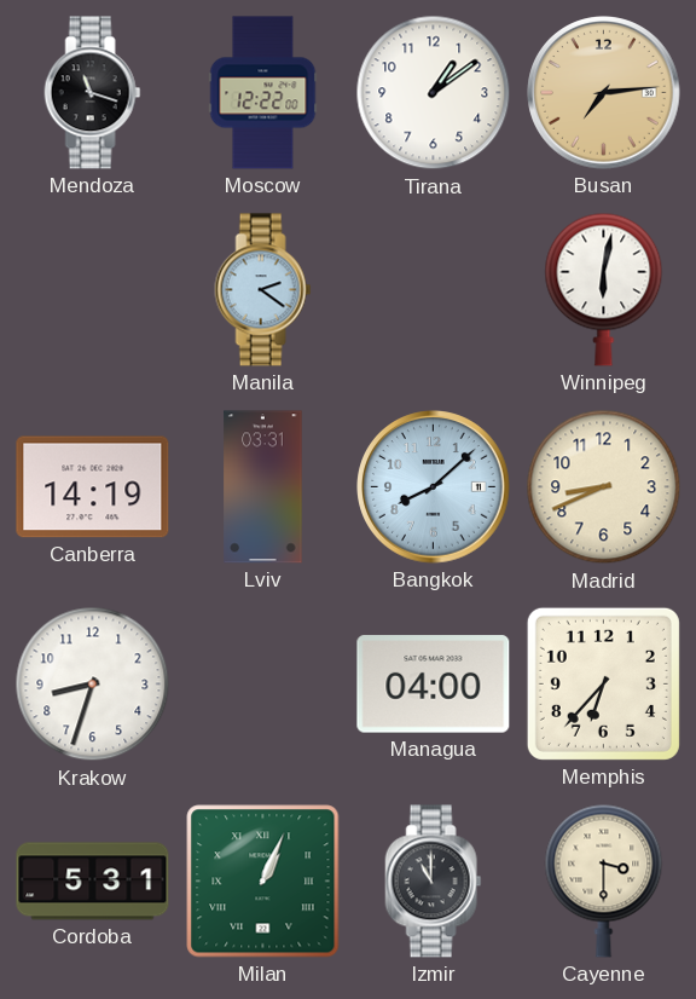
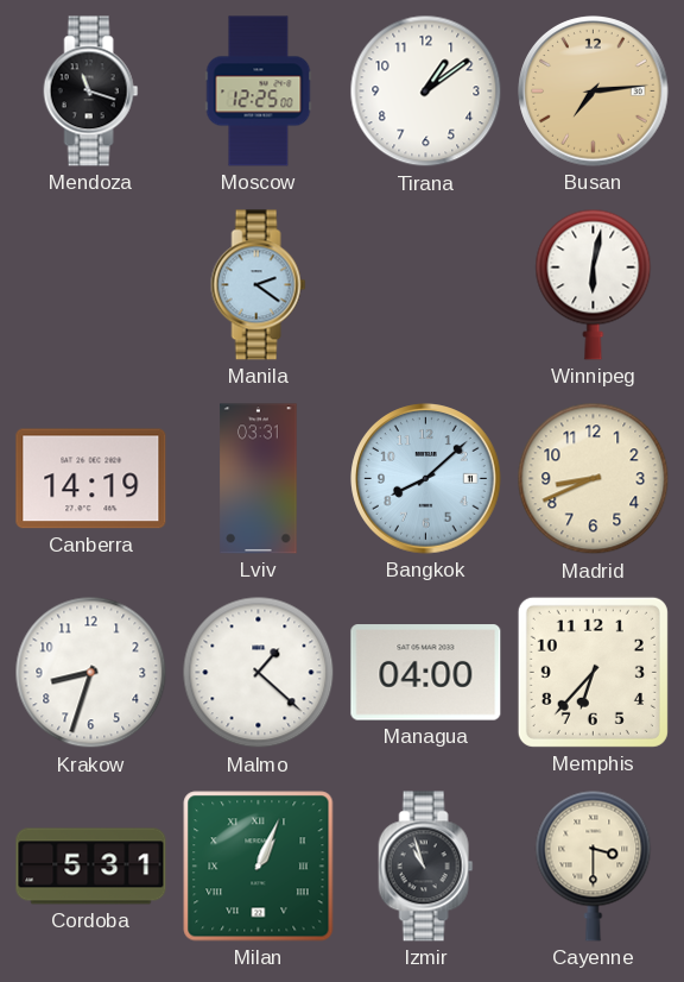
Moscow: 12:22 -> 12:25 (259, 92)
Malmo: none -> 1:22 (259, 673)
Izmir: 11:00 -> 10:57 (426, 867)
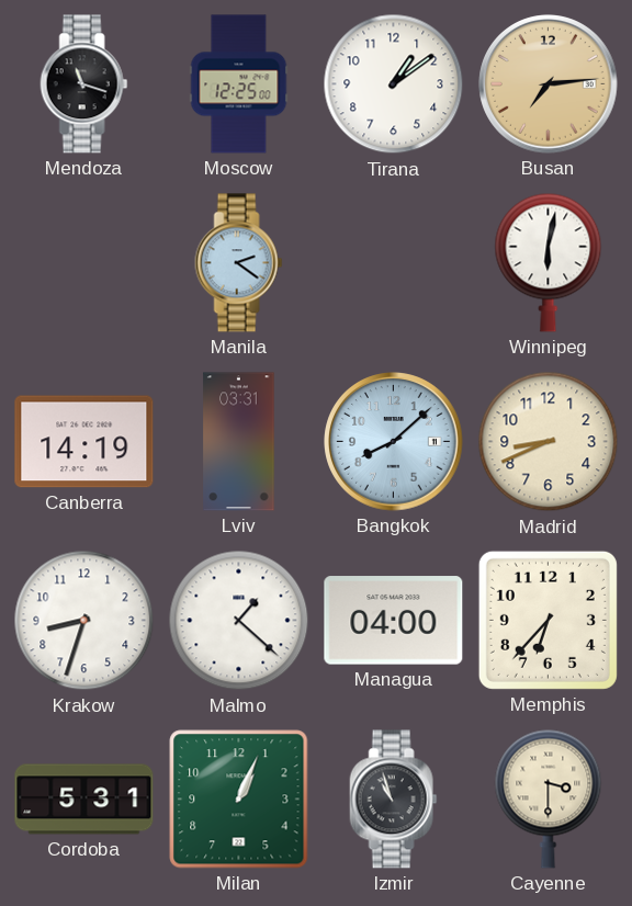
Milan numerals: Roman -> Arabic (239, 800)
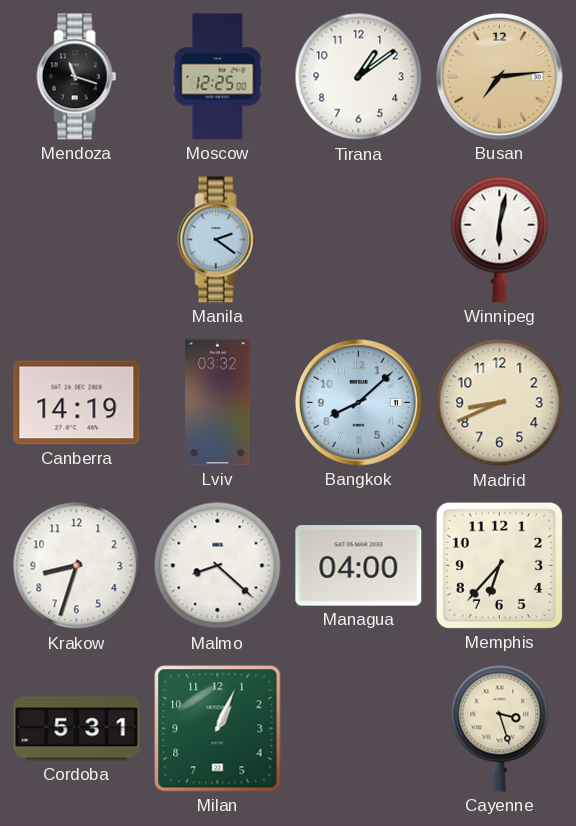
Lviv: 03:31 -> 03:32 (218, 403)
Malmo: 1:22 -> 8:22 (218, 566)
Izmir: 10:57 -> none (394, 800)
Cayenne: 3:30 -> 3:27 (500, 728)
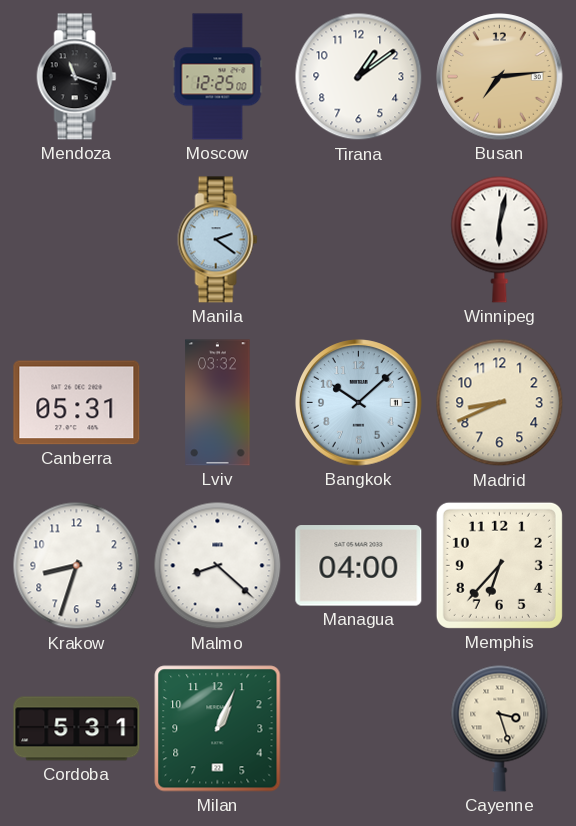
Canberra: 14:19 -> 05:31 (77, 403)
Bangkok: 8:08 -> 10:08 (359, 403)
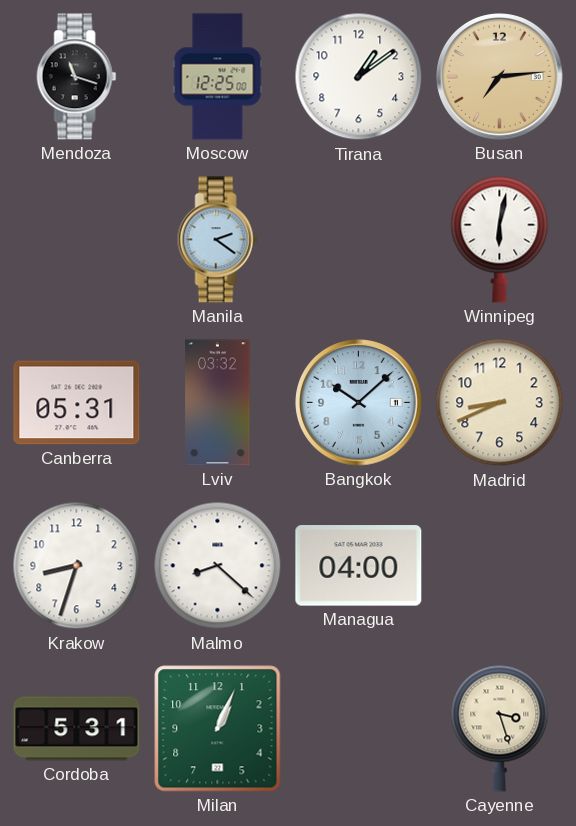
Memphis: 6:37 -> none (499, 565)
